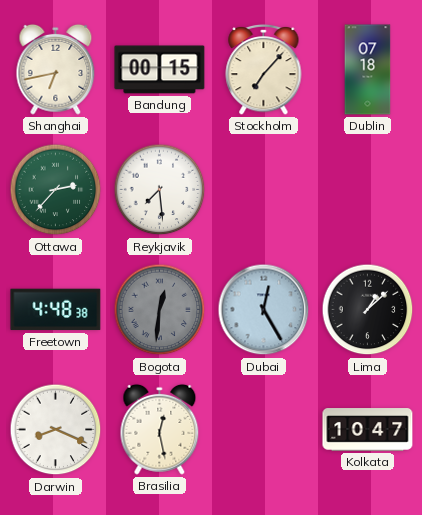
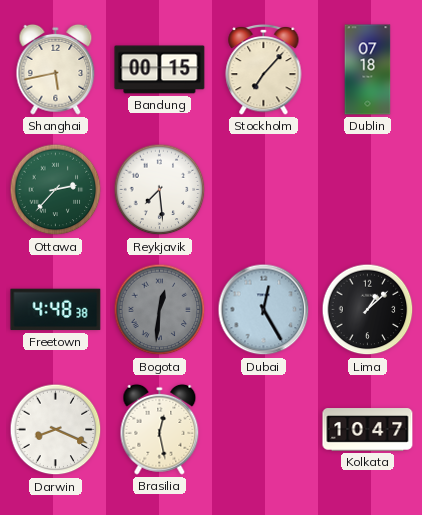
Shanghai: 6:43 -> 5:43 (56, 69)
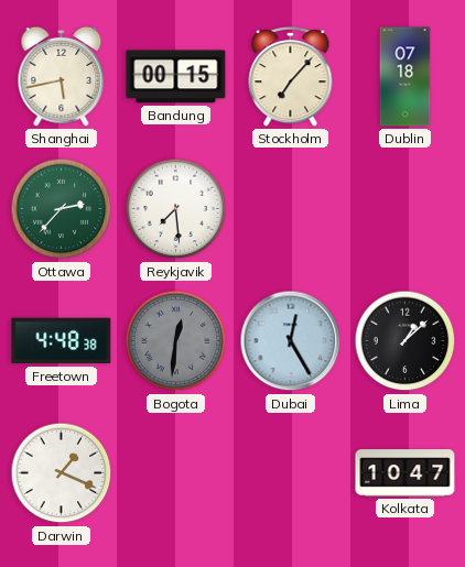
Darwin: 8:19 -> 1:19 (62, 473)
Brasilia: 12:28 -> none (160, 429)
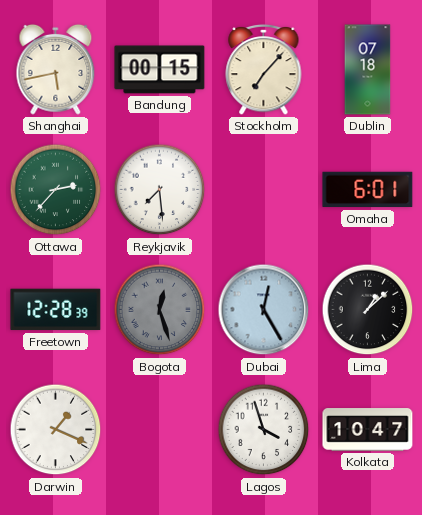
Omaha: none -> 6:01 (368, 190)
Freetown: 4:48 -> 12:28 (56, 310)
Bogota: 12:31 -> 12:27 (160, 310)
Lagos: none -> 3:57 (264, 430)
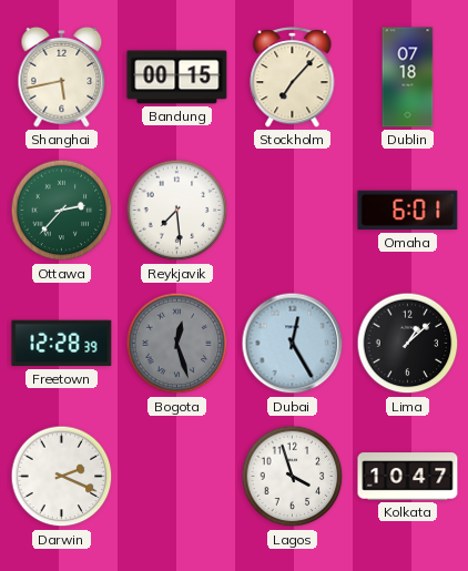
Darwin: 1:19 -> 2:19 (62, 477)
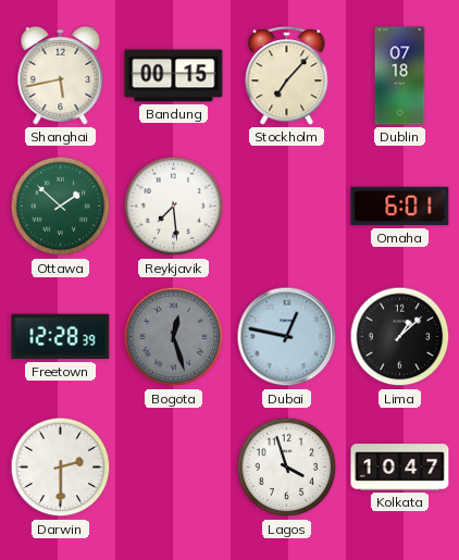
Ottawa: 2:37 -> 1:52 (61, 207)
Dubai: 12:25 -> 12:47 (287, 337)
Darwin: 2:19 -> 2:30 (61, 468)
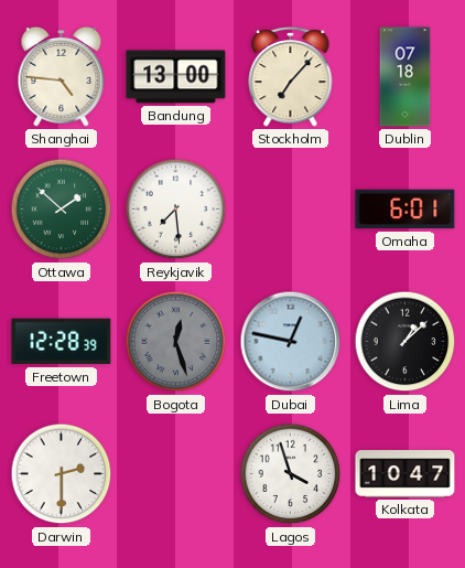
Shanghai: 5:43 -> 4:46 (62, 76)
Bandung: 00:15 -> 13:00 (176, 77)
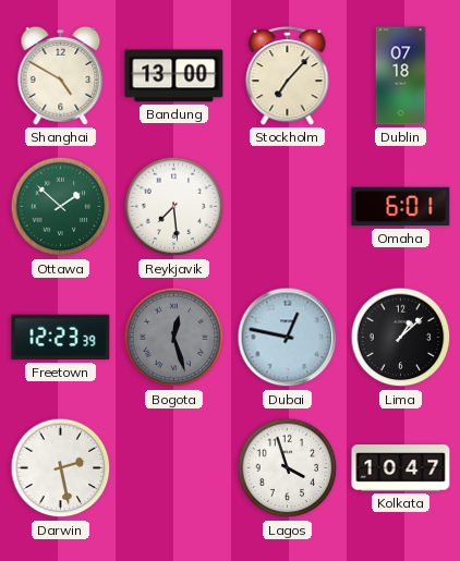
Shanghai: 4:46 -> 4:50 (61, 75)
Freetown: 12:28 -> 12:23 (61, 338)
Darwin: 2:30 -> 2:28 (61, 468)
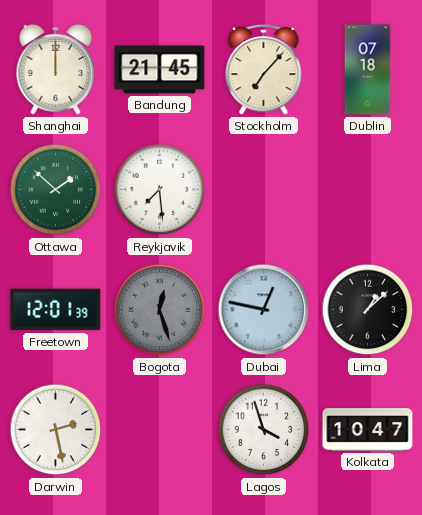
Shanghai: 4:50 -> 12:00 (56, 69)
Bandung: 13:00 -> 21:45 (160, 70)
Omaha: 6:01 -> none (401, 207)
Freetown: 12:23 -> 12:01 (56, 310)
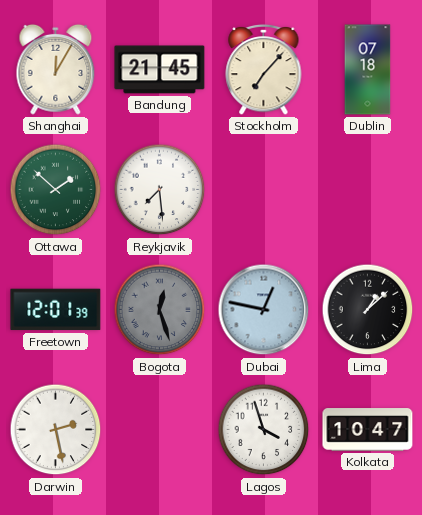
Shanghai: 12:00 -> 12:05 (56, 69)
